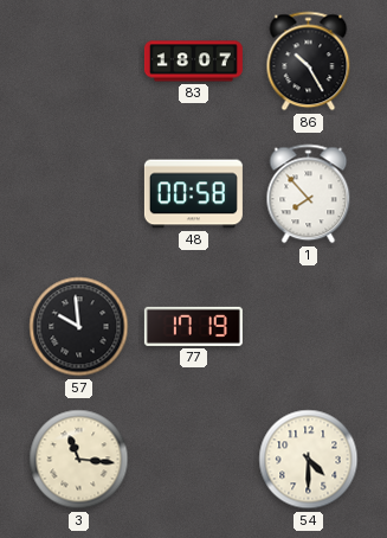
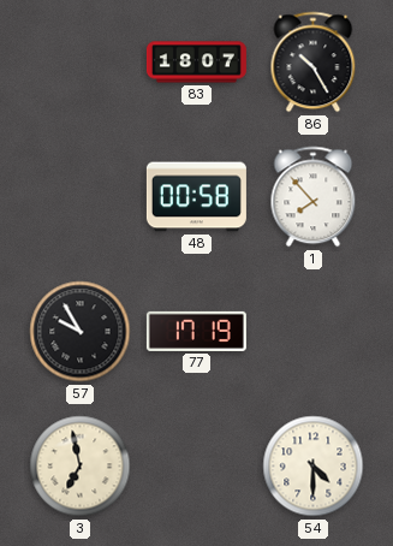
57: 9:59 -> 9:55 (81, 332)
3: 11:16 -> 6:58 (81, 467)
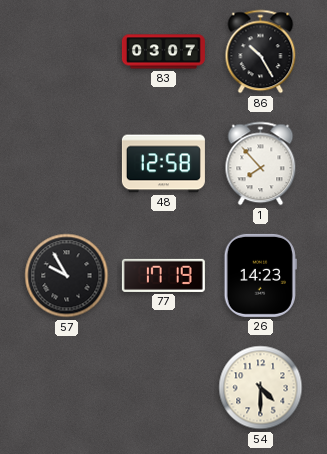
83: 18:07 -> 03:07 (163, 52)
48: 00:58 -> 12:58 (163, 164)
26: none -> 14:23 (260, 275)
3: 6:58 -> none (81, 467)
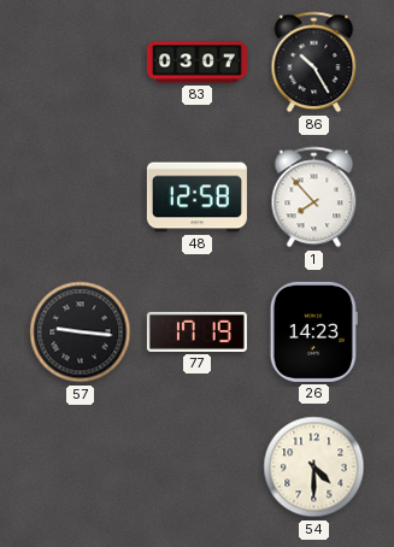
57: 9:55 -> 9:16 (81, 333)
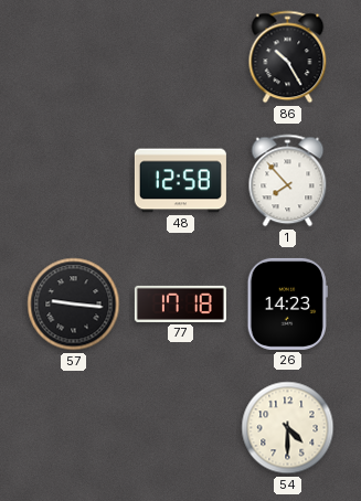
83: 03:07 -> none (196, 63)
77: 17:19 -> 17:18 (180, 303)
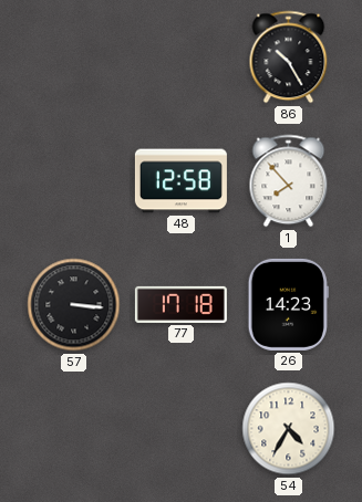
57: 9:16 -> 3:16 (74, 305)
54: 4:30 -> 4:35 (289, 429)
